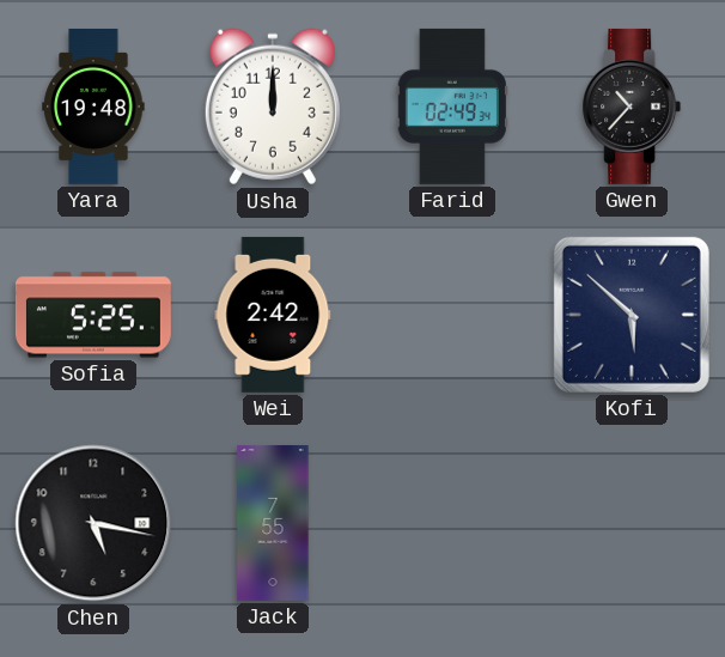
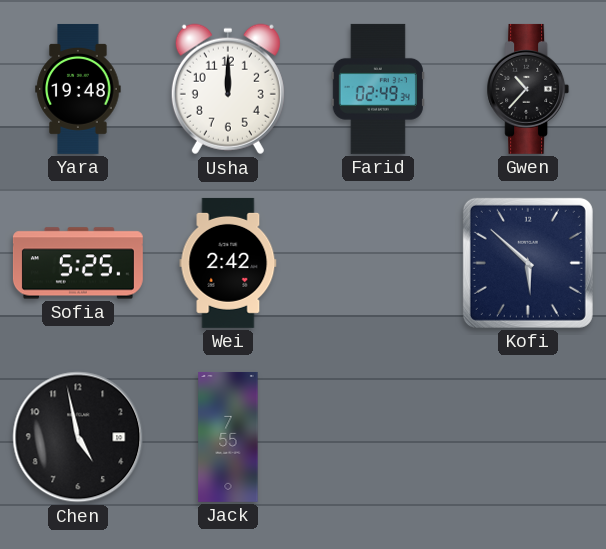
Chen: 5:17 -> 4:58 (78, 437)
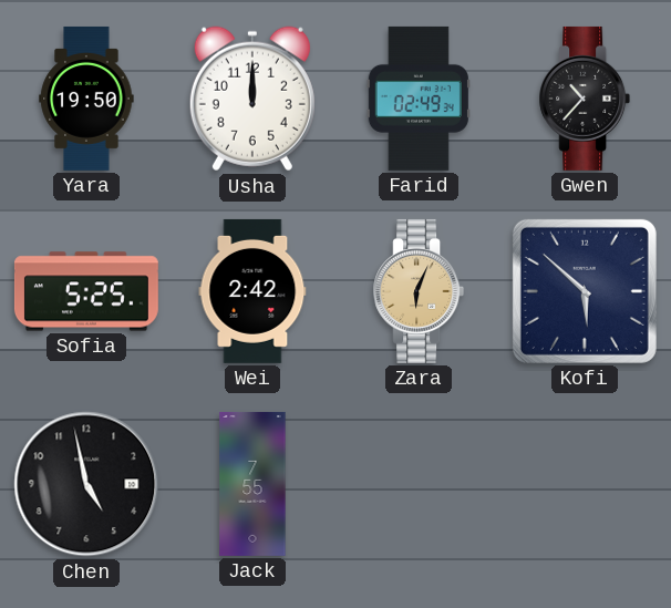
Yara: 19:48 -> 19:50 (86, 99)
Zara: none -> 6:04 (419, 291)
